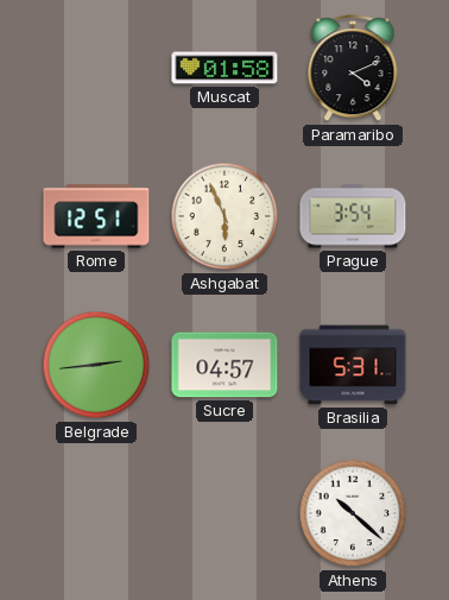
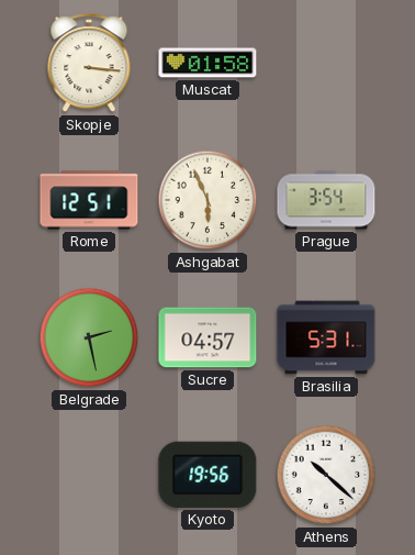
Skopje: none -> 3:16 (89, 64)
Paramaribo: 4:11 -> none (353, 69)
Belgrade: 2:44 -> 2:28 (89, 337)
Kyoto: none -> 19:56 (207, 475)
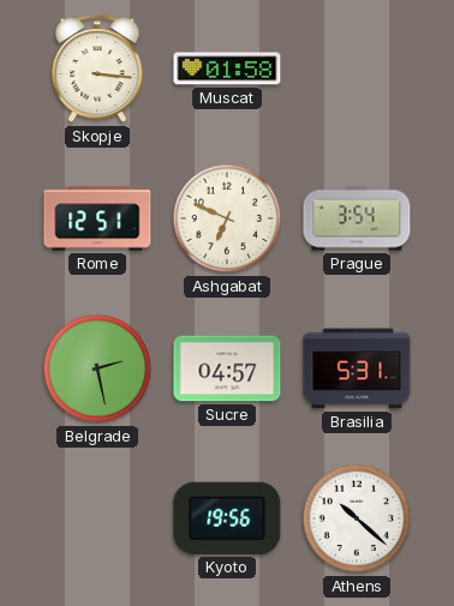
Ashgabat: 5:56 -> 6:49 (227, 218)
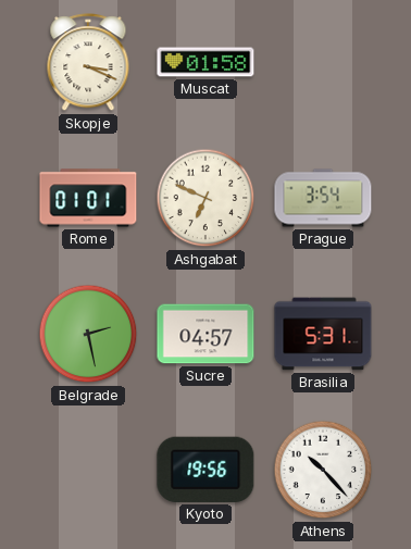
Skopje: 3:16 -> 3:19 (88, 63)
Rome: 12:51 -> 01:01 (88, 198)
Athens: 10:22 -> 10:23 (323, 470)
